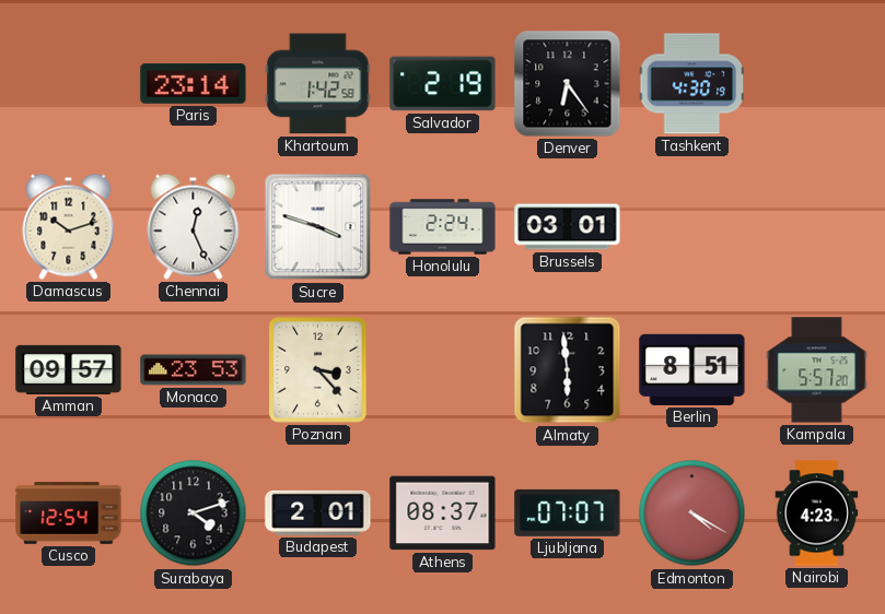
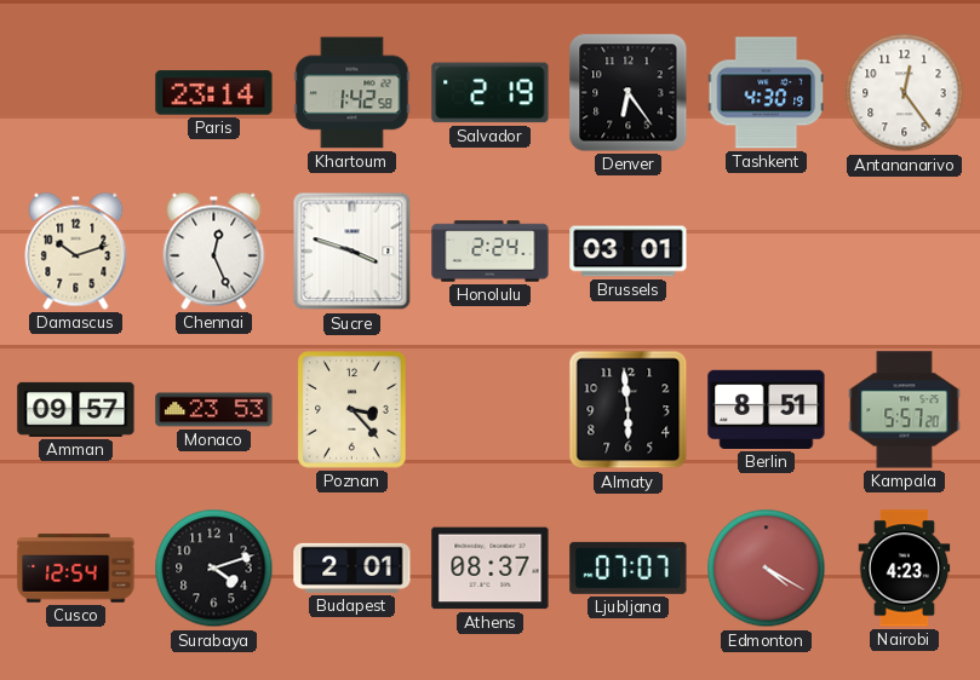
Antananarivo: none -> 12:24 (905, 93)
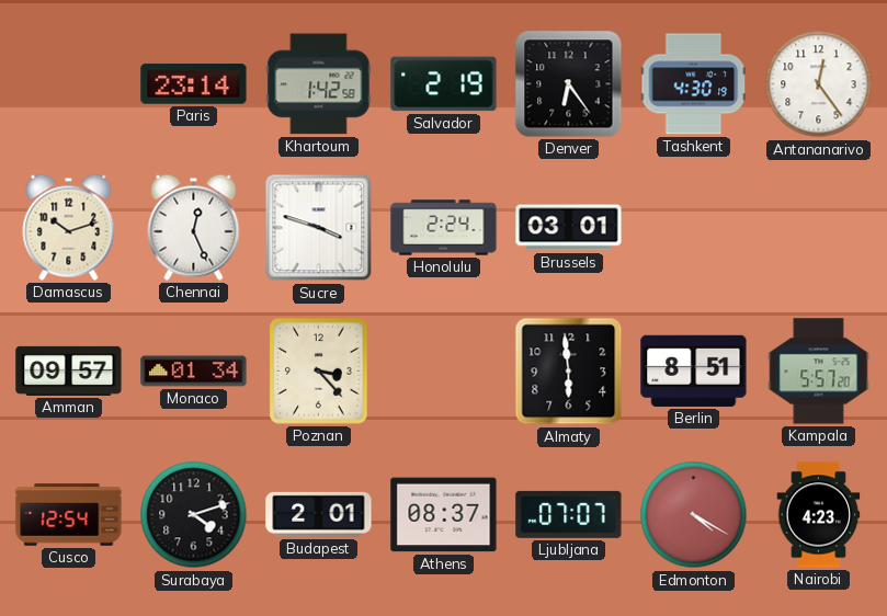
Monaco: 23:53 -> 01:34 (194, 372)
